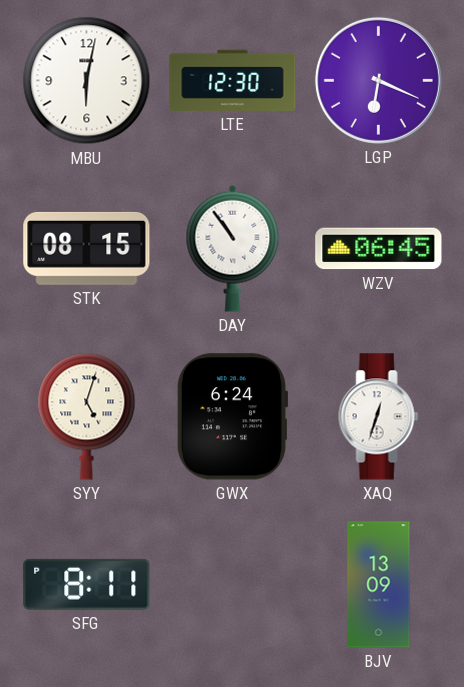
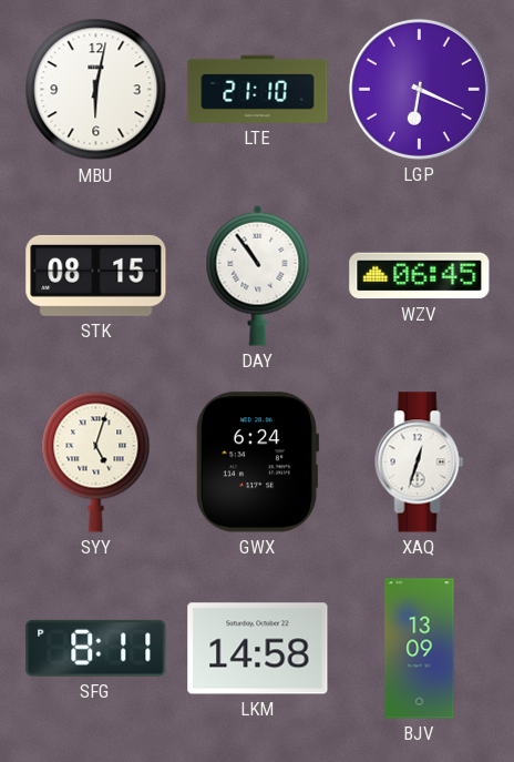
LTE: 12:30 -> 21:10 (258, 89)
LKM: none -> 14:58 (258, 649)
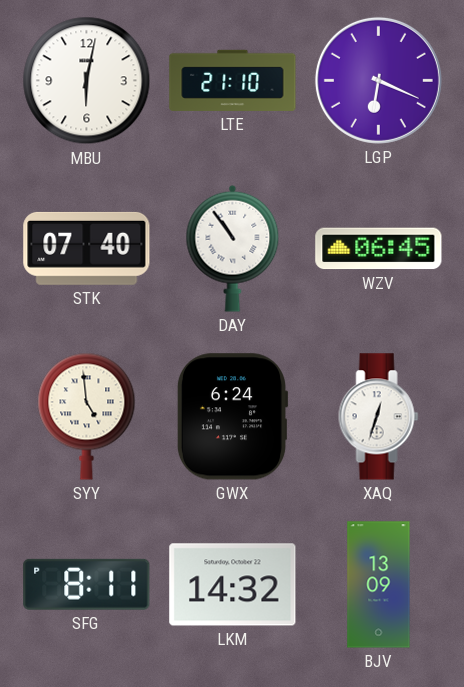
STK: 08:15 -> 07:40 (87, 248)
SYY: 5:03 -> 4:59 (87, 416)
LKM: 14:58 -> 14:32 (233, 585)
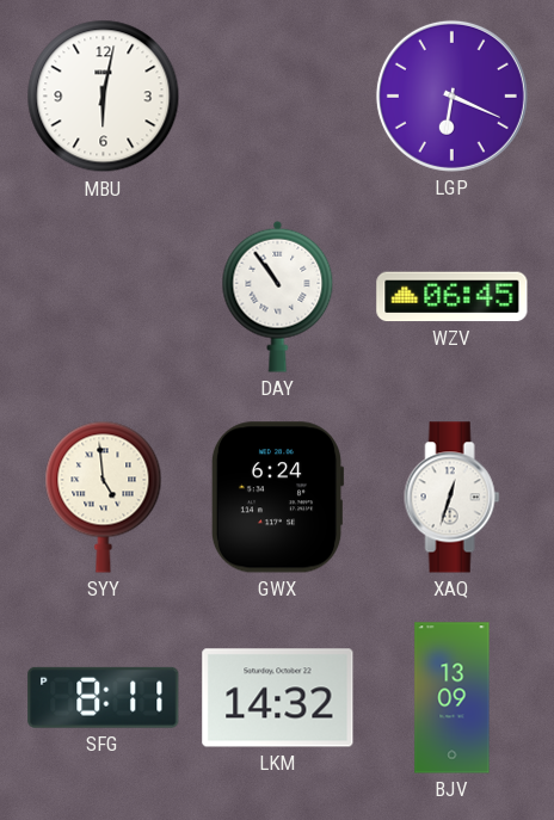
LTE: 21:10 -> none (233, 80)
STK: 07:40 -> none (87, 248)
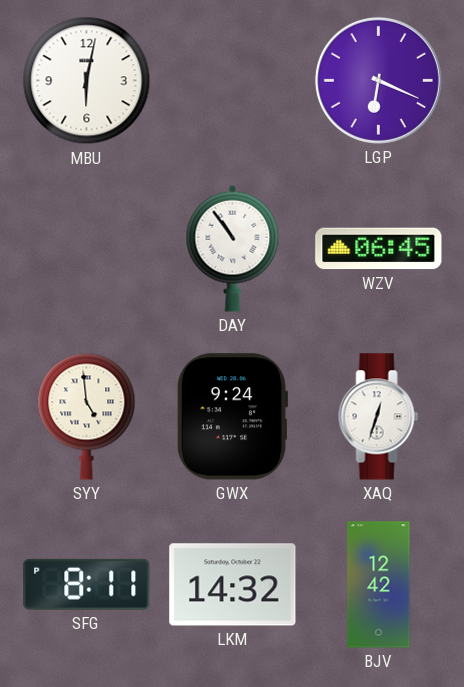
GWX: 6:24 -> 9:24 (232, 417)
BJV: 13:09 -> 12:42 (379, 585)
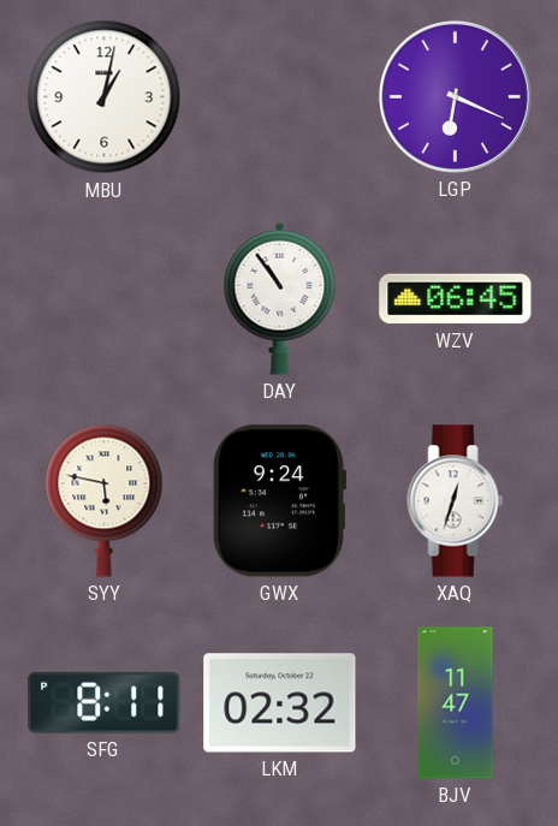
MBU: 6:02 -> 1:02 (105, 97)
SYY: 4:59 -> 5:47 (105, 500)
LKM: 14:32 -> 02:32 (280, 703)
BJV: 12:42 -> 11:47 (456, 703)
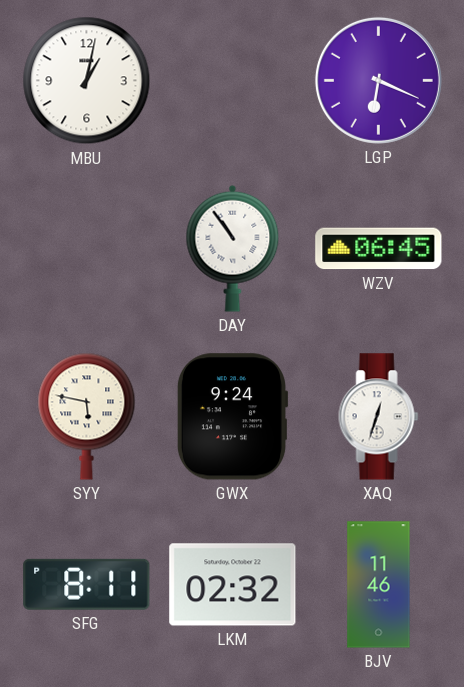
BJV: 11:47 -> 11:46 (379, 585)
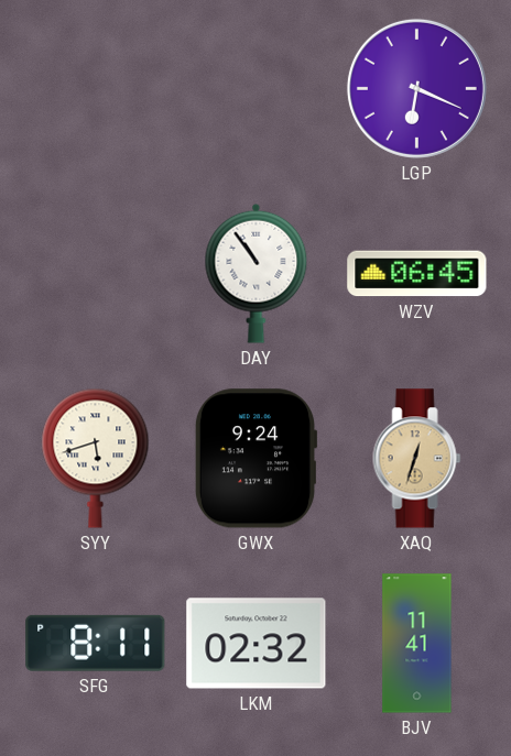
MBU: 1:02 -> none (87, 81)
SYY: 5:47 -> 5:42 (96, 458)
XAQ dial: white -> champagne (417, 459)
BJV: 11:46 -> 11:41 (417, 644)
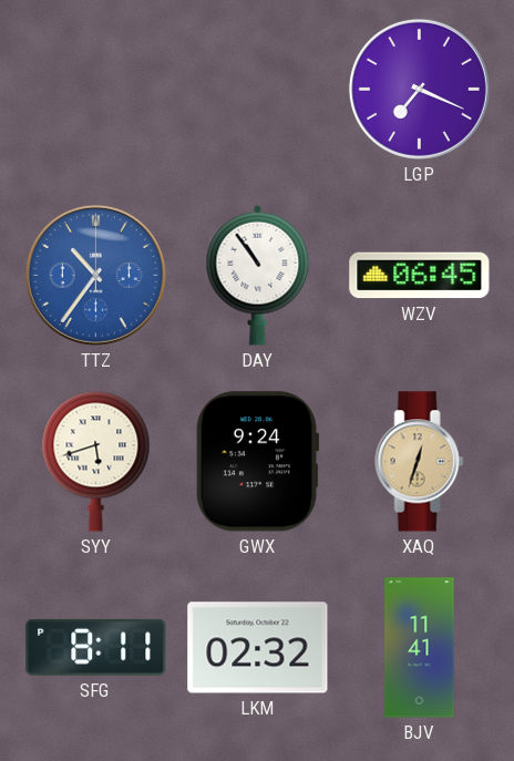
LGP: 6:19 -> 7:19 (419, 89)
TTZ: none -> 10:36 (95, 275)
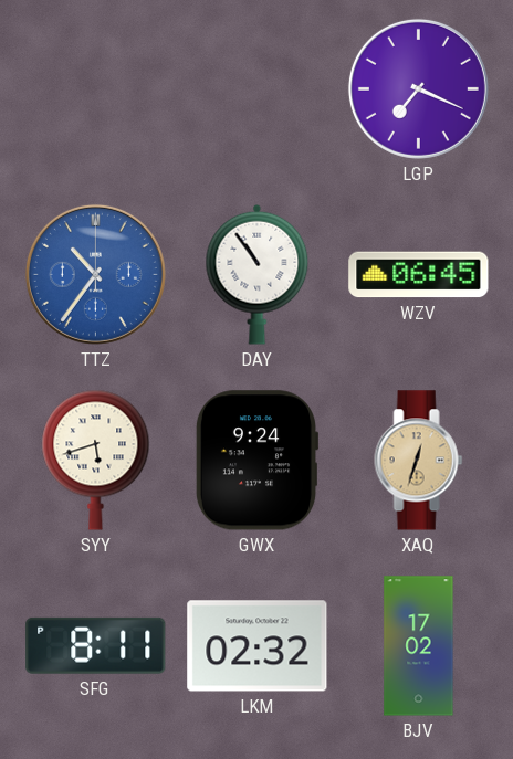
BJV: 11:41 -> 17:02 (419, 646)
